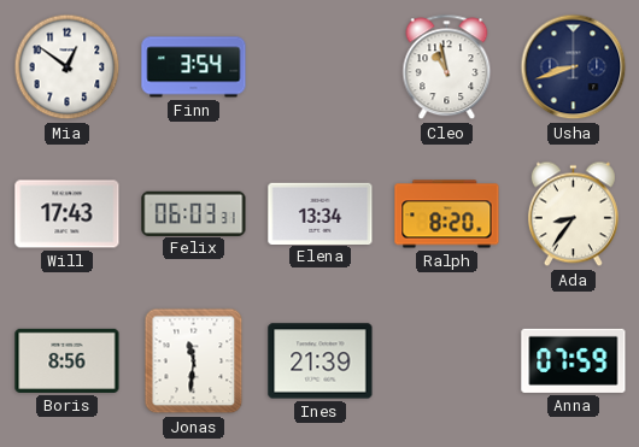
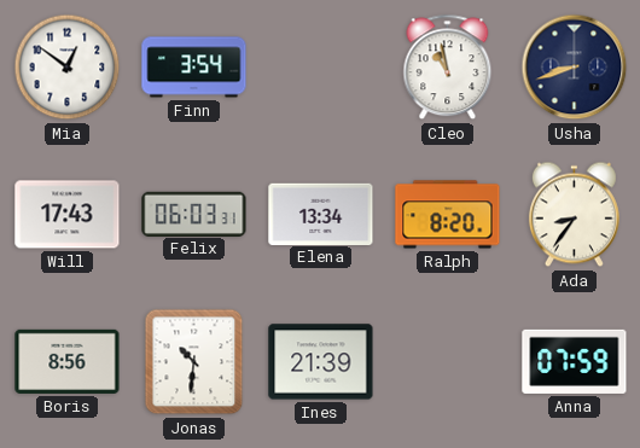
Jonas: 11:31 -> 10:31 (194, 362)
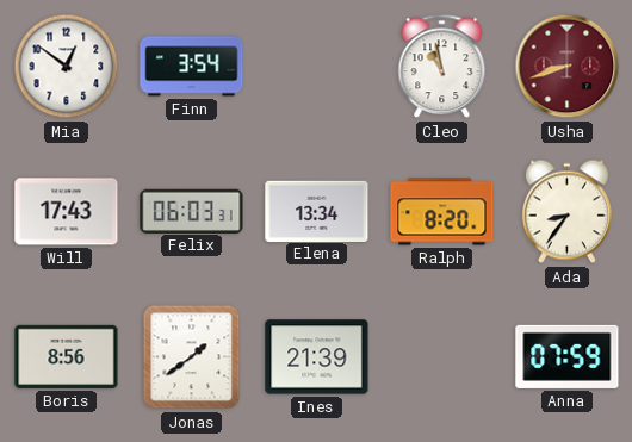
Usha dial: navy -> burgundy (568, 67)
Jonas: 10:31 -> 1:39 (192, 357)
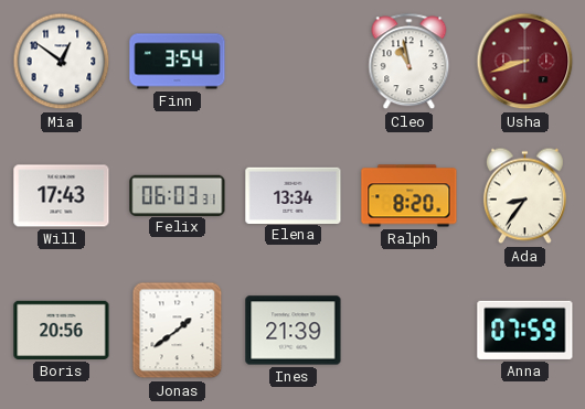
Boris: 8:56 -> 20:56 (62, 330)
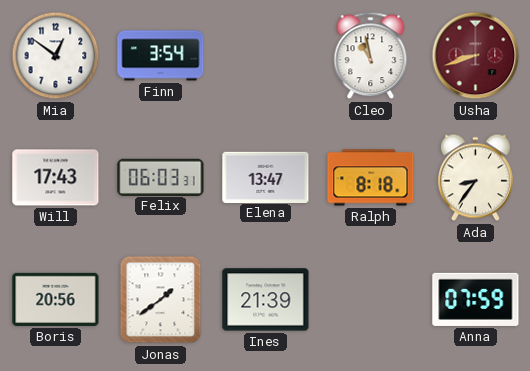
Elena: 13:34 -> 13:47 (266, 177)
Ralph: 8:20 -> 8:18 (371, 178)
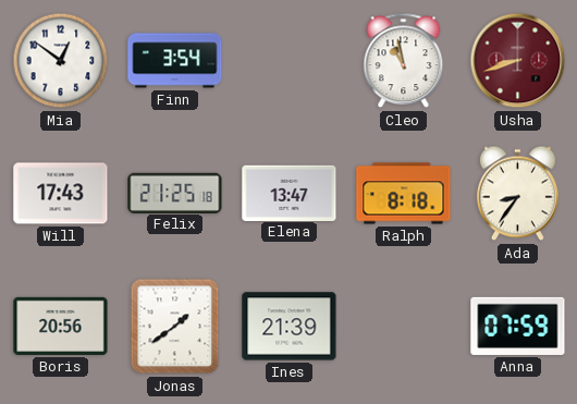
Felix: 06:03 -> 21:25 (175, 193)
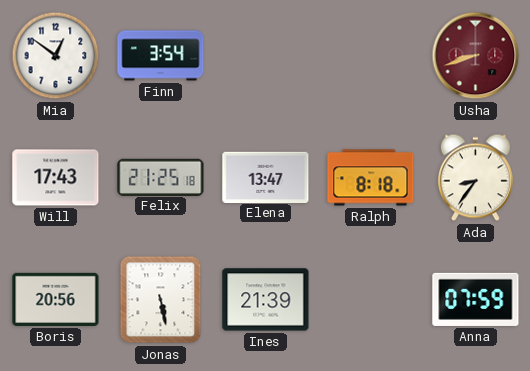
Cleo: 10:58 -> none (404, 61)
Jonas: 1:39 -> 5:28 (161, 300)
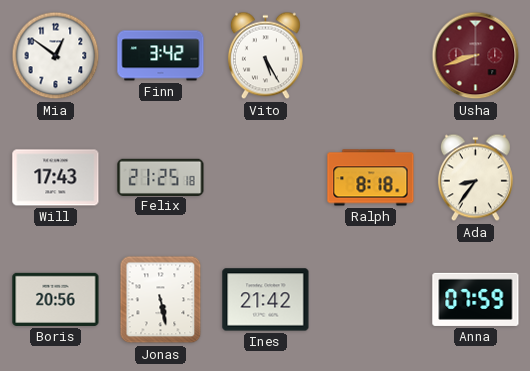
Finn: 3:54 -> 3:42 (161, 56)
Vito: none -> 5:25 (265, 56)
Elena: 13:47 -> none (266, 177)
Ines: 21:39 -> 21:42 (266, 300)
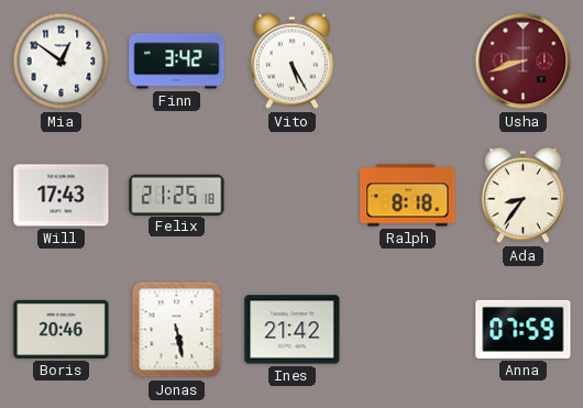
Boris: 20:56 -> 20:46 (62, 329)
